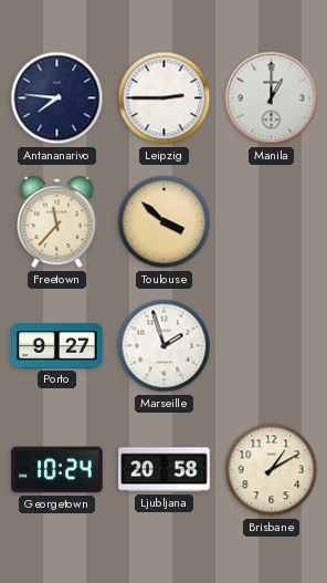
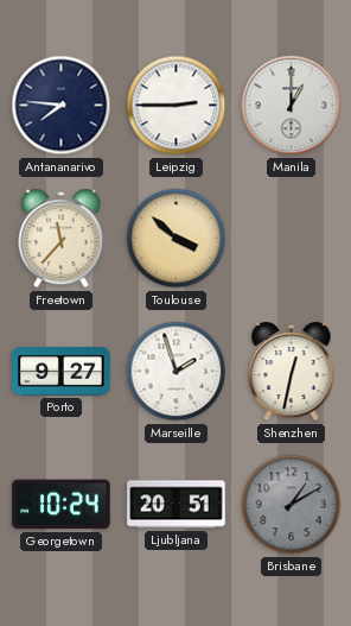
Shenzhen: none -> 12:32 (292, 372)
Ljubljana: 20:58 -> 20:51 (177, 505)
Brisbane dial: cream -> grey (292, 505)
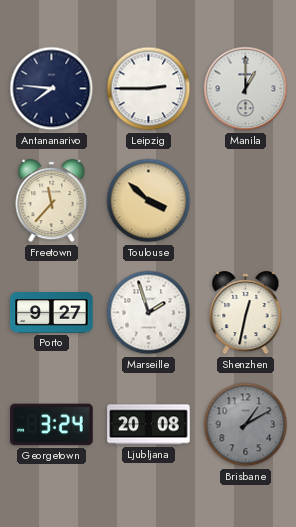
Georgetown: 10:24 -> 3:24 (52, 425)
Ljubljana: 20:51 -> 20:08 (149, 425)
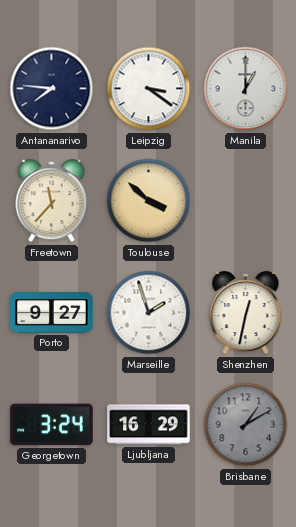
Leipzig: 2:45 -> 3:21 (149, 89)
Ljubljana: 20:08 -> 16:29 (149, 425)
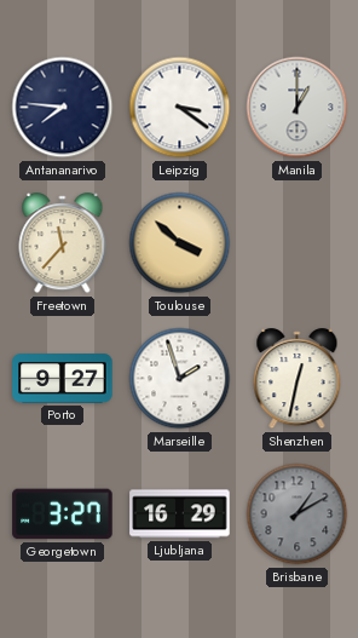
Georgetown: 3:24 -> 3:27 (63, 515)
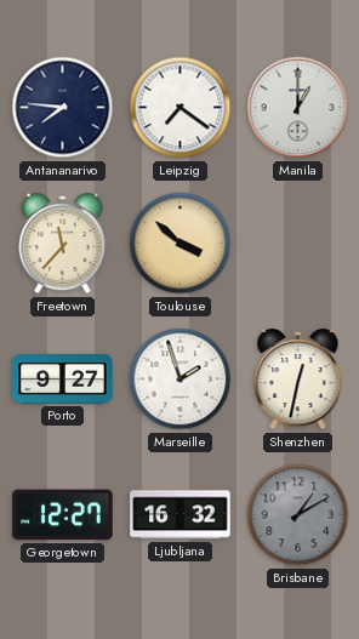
Leipzig: 3:21 -> 7:21 (181, 108)
Georgetown: 3:27 -> 12:27 (63, 515)
Ljubljana: 16:29 -> 16:32 (181, 515)
